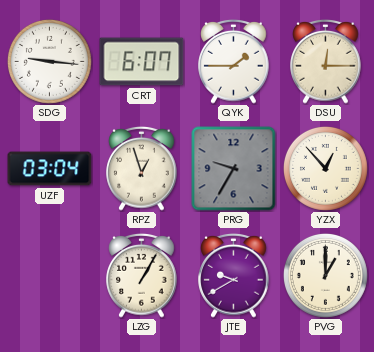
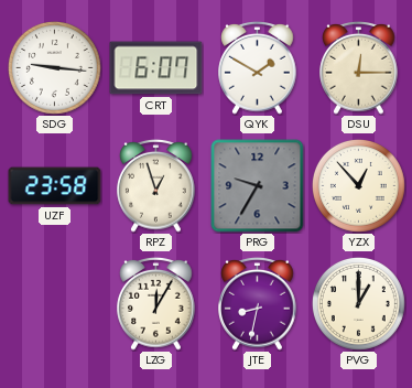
QYK: 1:45 -> 1:50 (258, 67)
UZF: 03:04 -> 23:58 (55, 186)
LZG: 1:05 -> 12:05 (156, 303)
JTE: 9:40 -> 8:32 (258, 303)
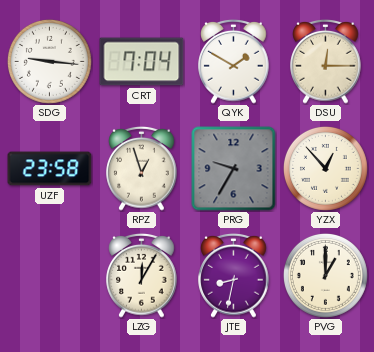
CRT: 6:07 -> 7:04 (142, 62)
